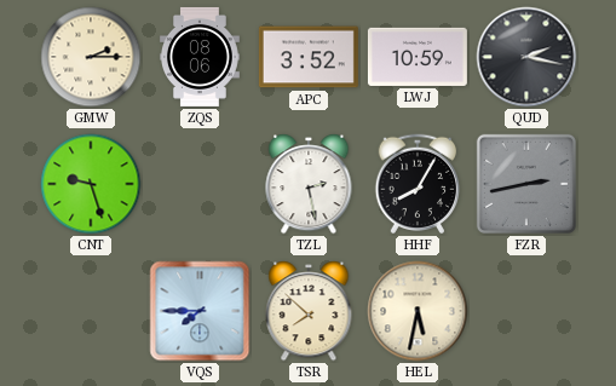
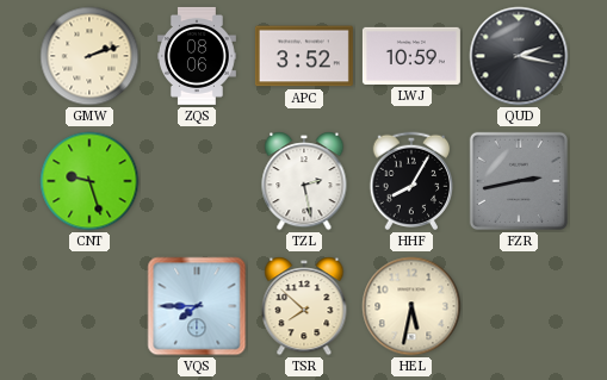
GMW: 2:15 -> 2:12 (89, 56)
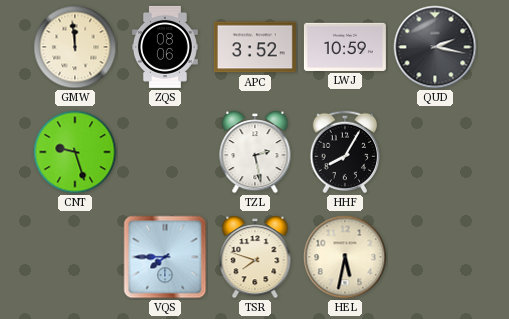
GMW: 2:12 -> 11:59 (75, 47)
FZR: 2:43 -> none (519, 181)
TSR: 7:52 -> 7:48 (255, 257)
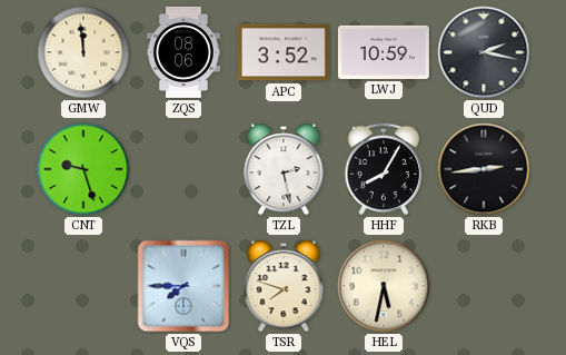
RKB: none -> 2:44 (484, 169)
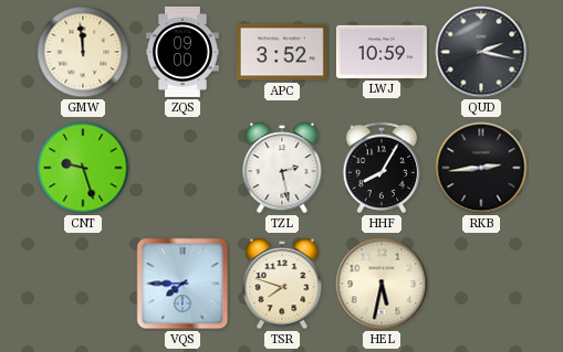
ZQS: 08:06 -> 09:00 (183, 52)
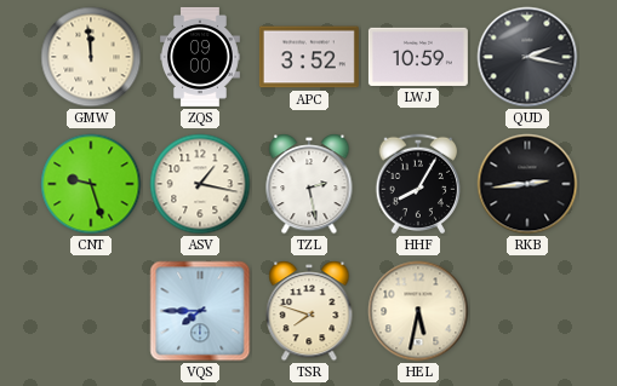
ASV: none -> 1:17 (200, 184)
